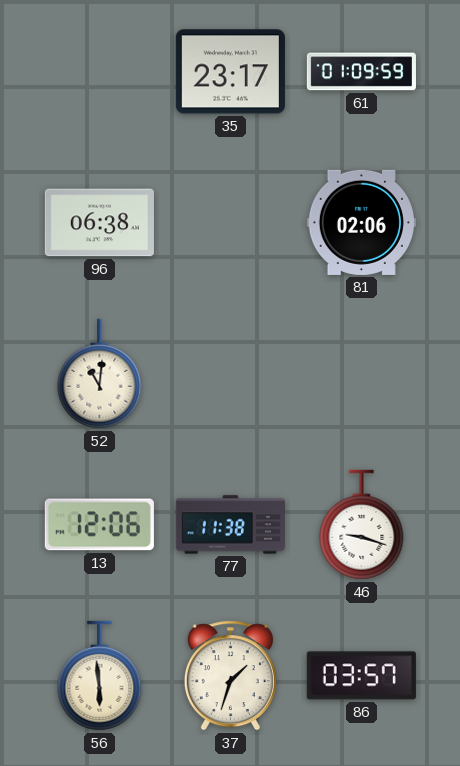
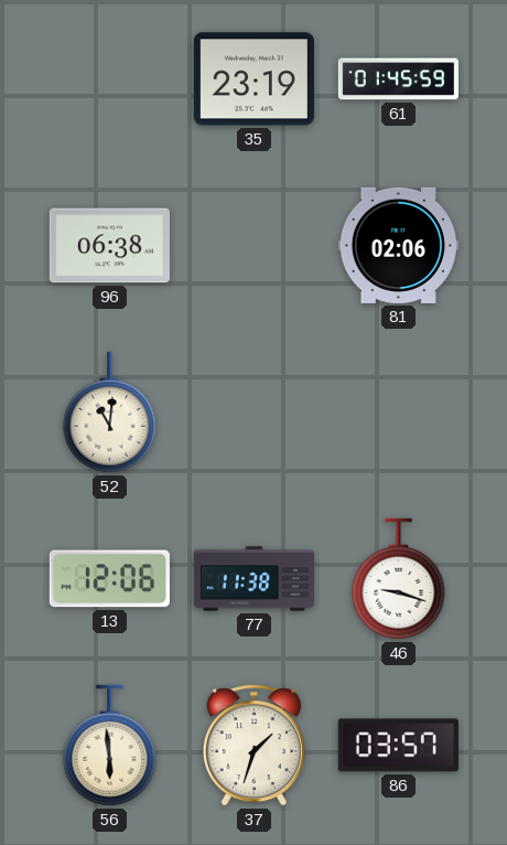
35: 23:17 -> 23:19 (253, 79)
61: 01:09 -> 01:45 (398, 79)
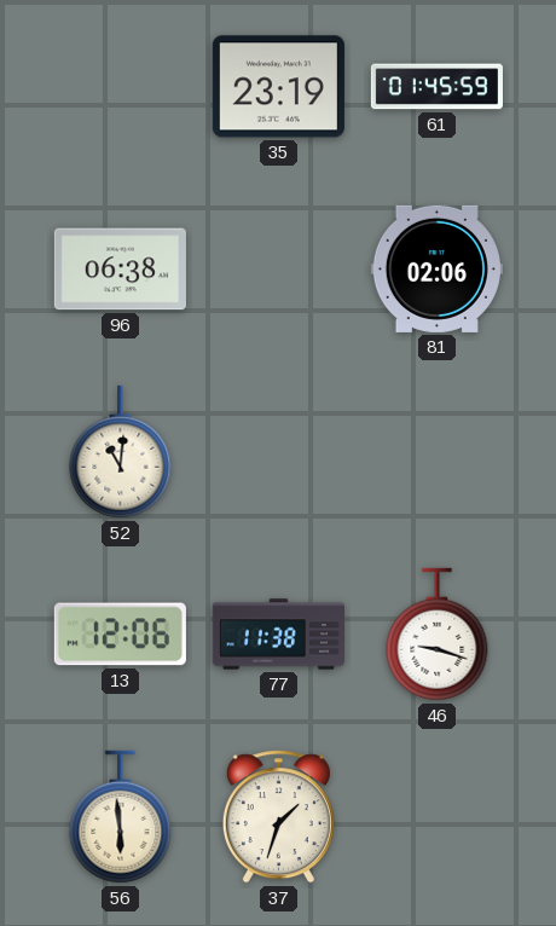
86: 03:57 -> none (398, 746)
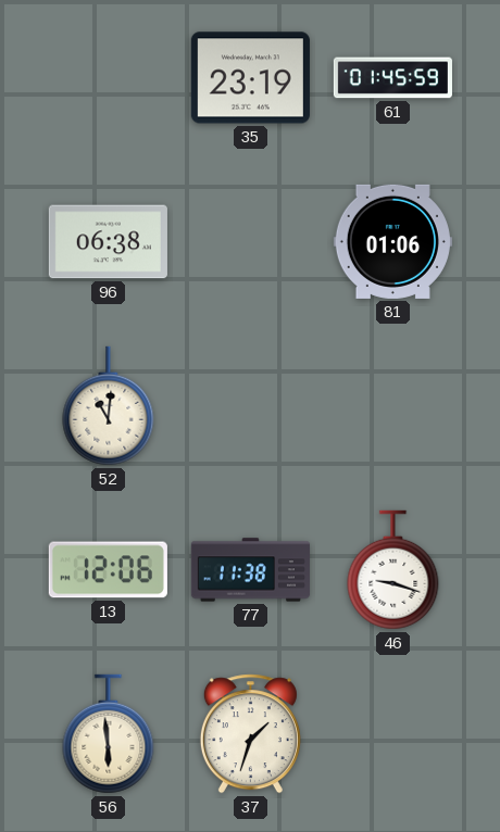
81: 02:06 -> 01:06 (392, 241)
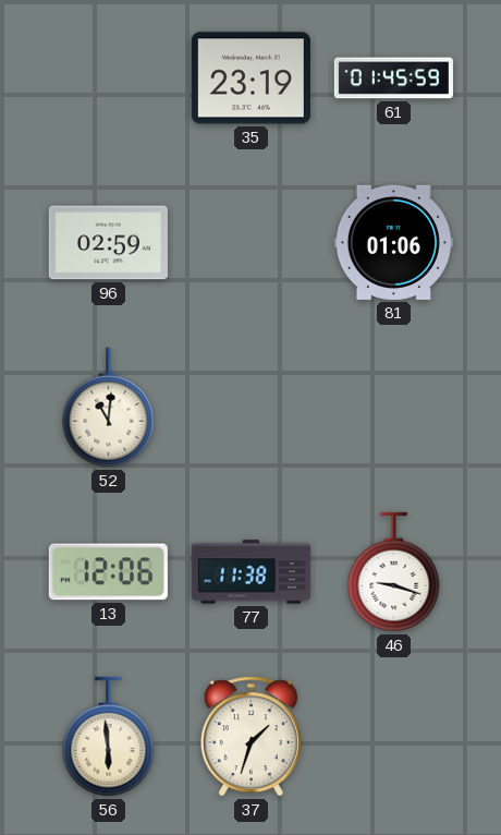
96: 06:38 -> 02:59 (108, 243)
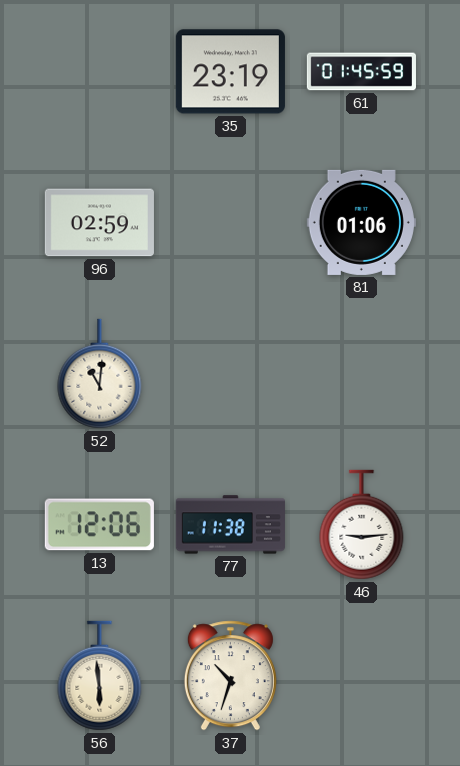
46: 9:18 -> 9:14 (362, 525)
37: 1:33 -> 10:33 (230, 676)
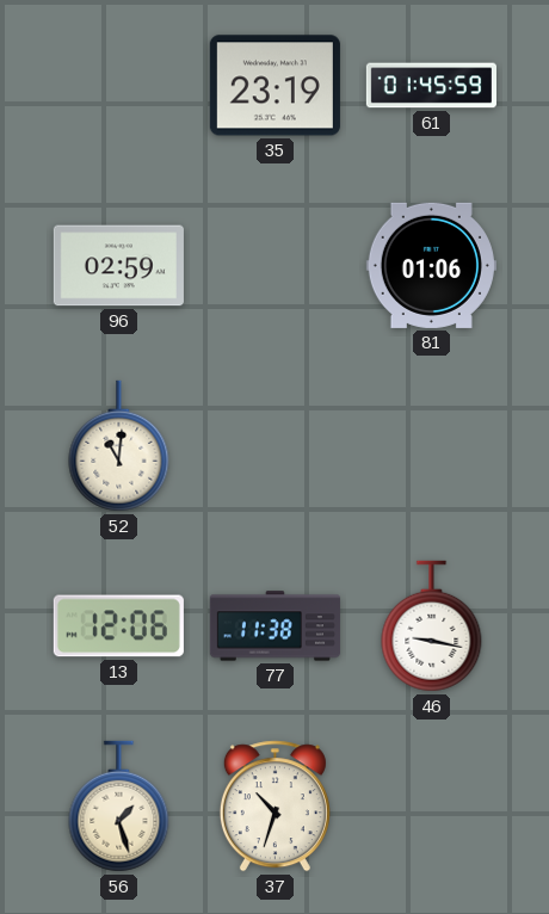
46: 9:14 -> 9:17 (432, 626)
56: 5:59 -> 1:27 (119, 807)
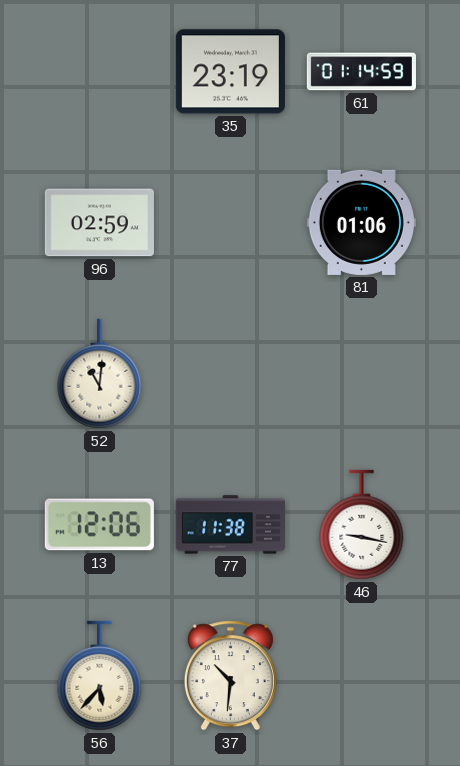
61: 01:45 -> 01:14 (361, 72)
56: 1:27 -> 5:37 (100, 676)
37: 10:33 -> 10:31 (230, 676)
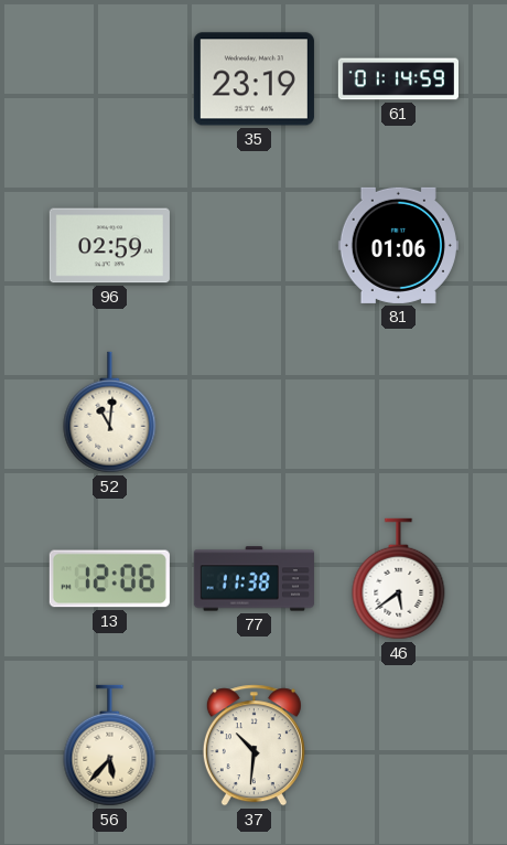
46: 9:17 -> 5:39 (399, 579)
